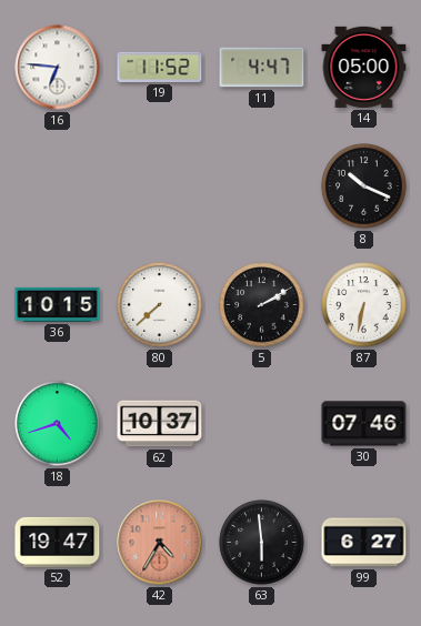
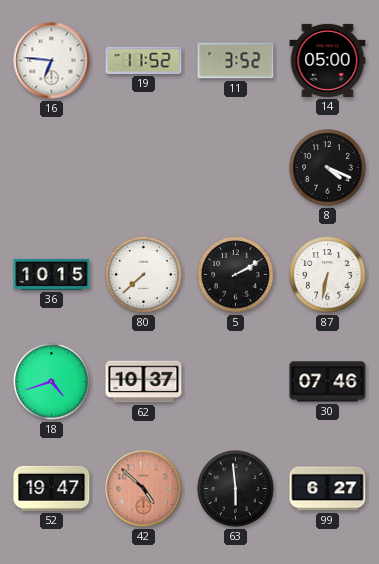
11: 4:47 -> 3:52 (236, 61)
8: 10:19 -> 4:19 (328, 168)
42: 4:35 -> 4:52 (144, 489)
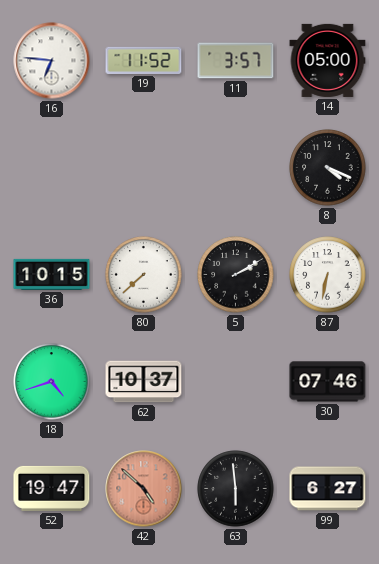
11: 3:52 -> 3:57 (236, 61)
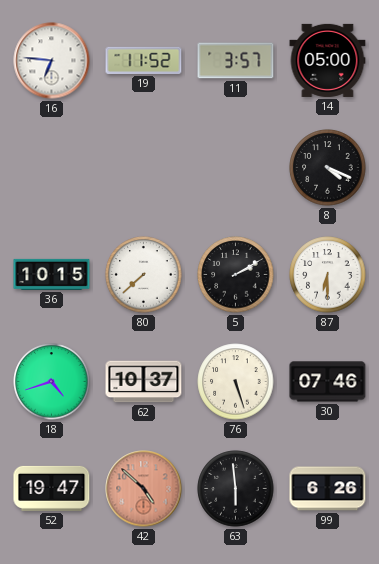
87: 6:32 -> 6:30 (328, 275)
76: none -> 5:27 (236, 382)
99: 6:27 -> 6:26 (328, 489)
